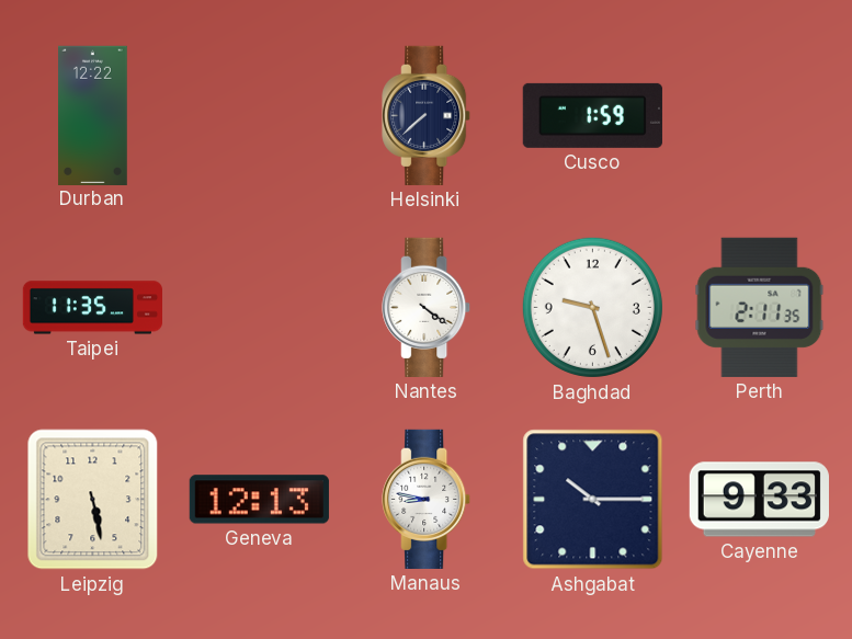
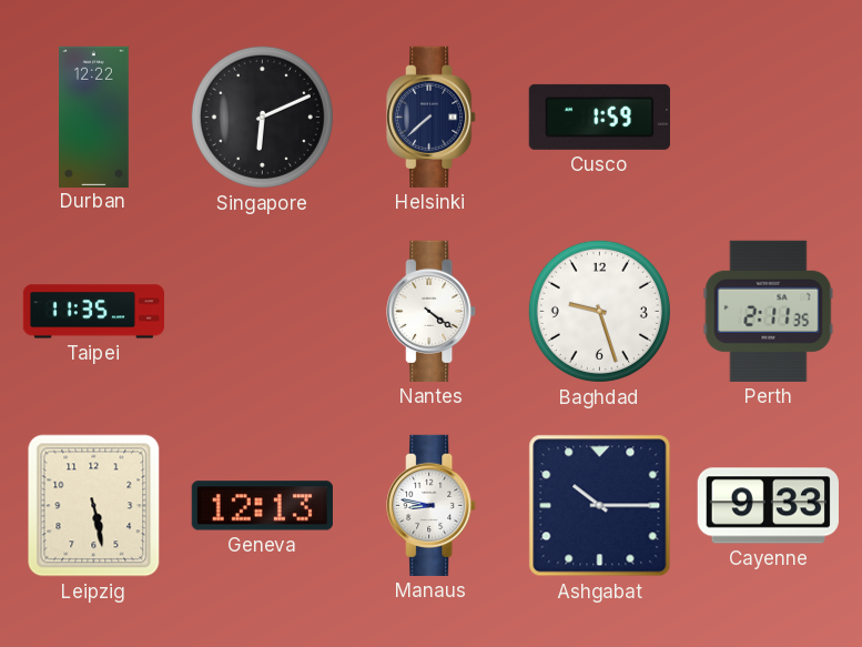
Singapore: none -> 6:11 (262, 117)
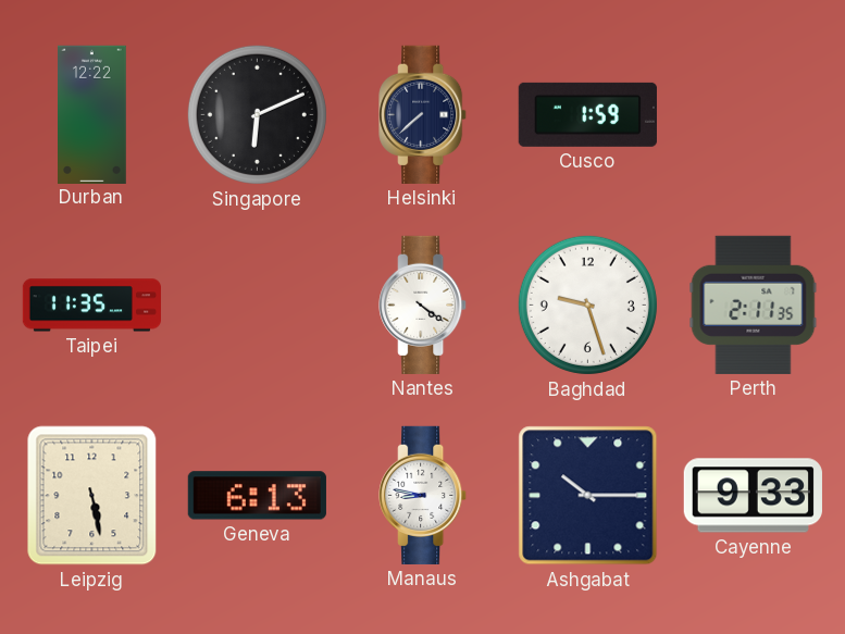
Geneva: 12:13 -> 6:13 (257, 496)
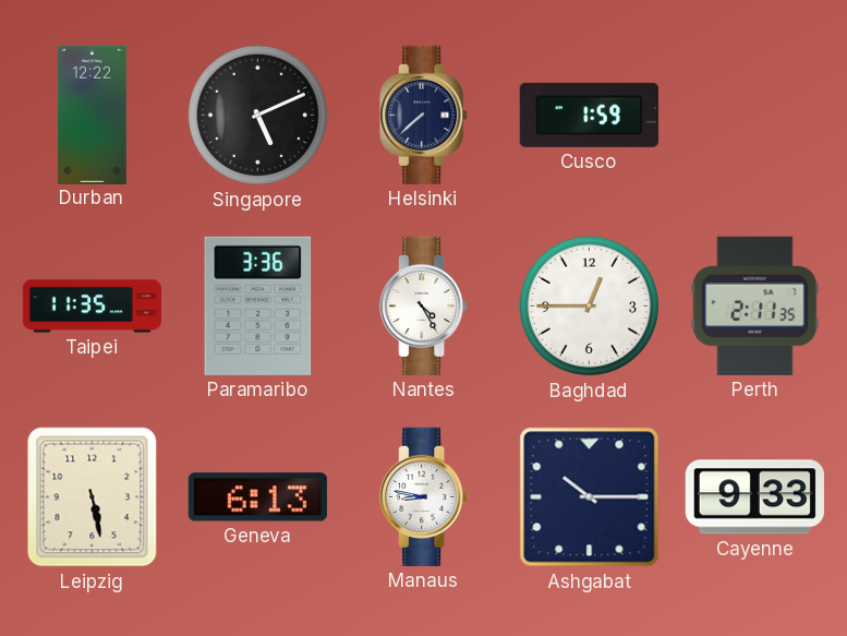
Singapore: 6:11 -> 5:11 (257, 115)
Paramaribo: none -> 3:36 (258, 305)
Nantes: 4:21 -> 4:25 (424, 305)
Baghdad: 9:27 -> 12:45 (589, 305)
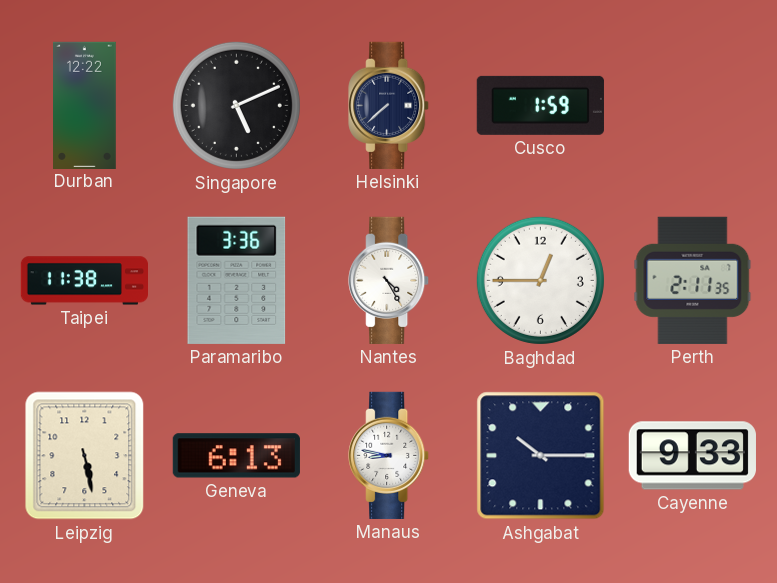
Taipei: 11:35 -> 11:38 (84, 281)
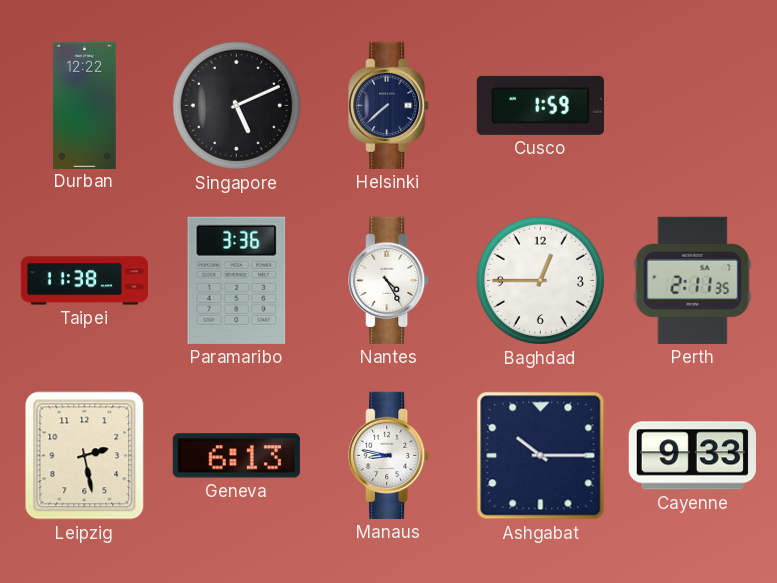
Leipzig: 5:28 -> 2:28 (85, 456)
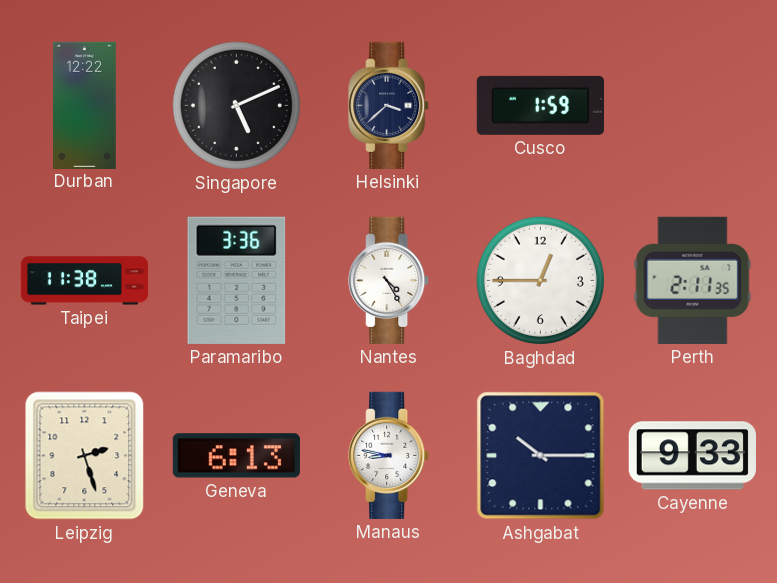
Helsinki: 7:38 -> 3:38 (389, 105)
Leipzig: 2:28 -> 2:27 (85, 456)
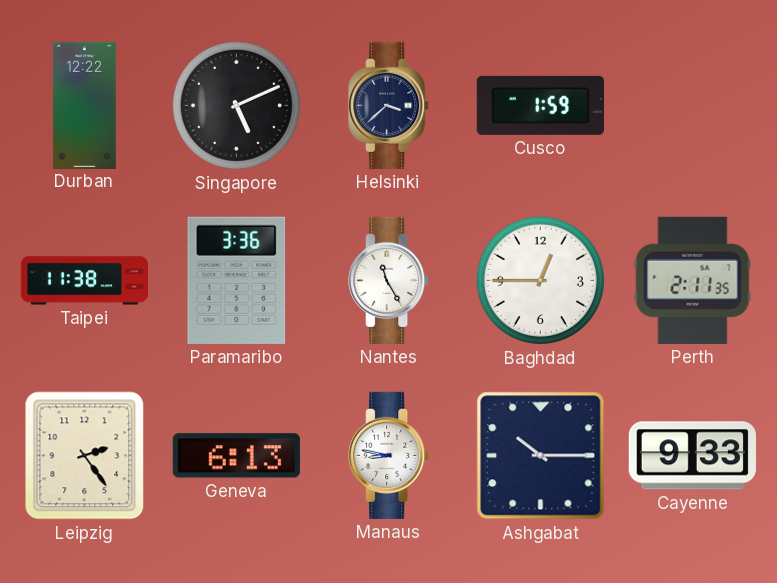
Nantes: 4:25 -> 11:25 (389, 280)
Leipzig: 2:27 -> 2:24 (85, 456)
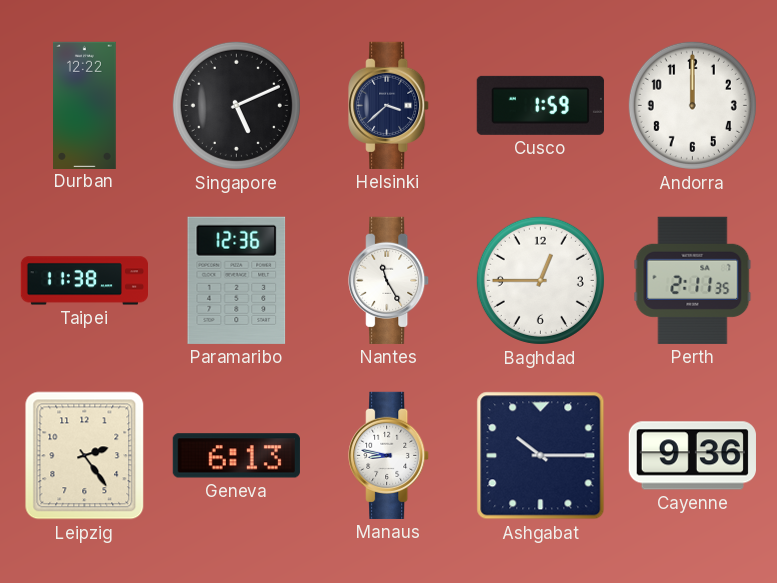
Andorra: none -> 12:00 (692, 105)
Paramaribo: 3:36 -> 12:36 (237, 280)
Cayenne: 9:33 -> 9:36 (692, 456)
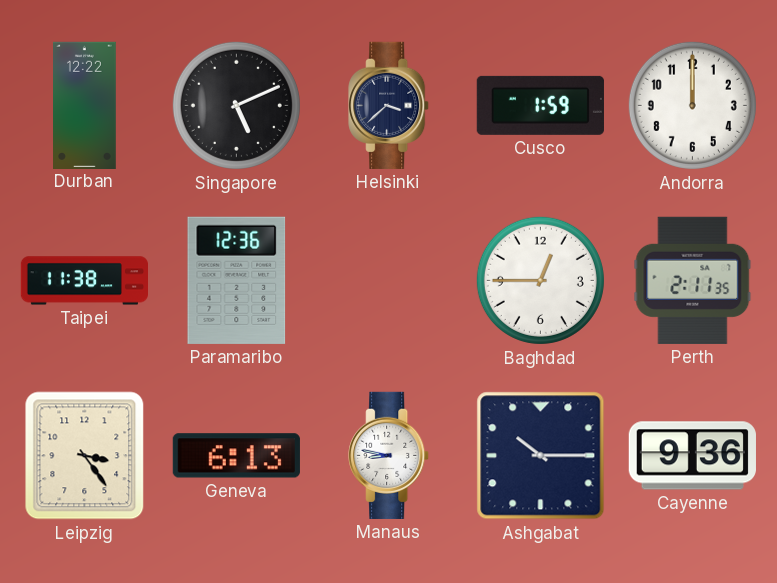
Nantes: 11:25 -> none (389, 280)
Leipzig: 2:24 -> 3:24 (85, 456)
